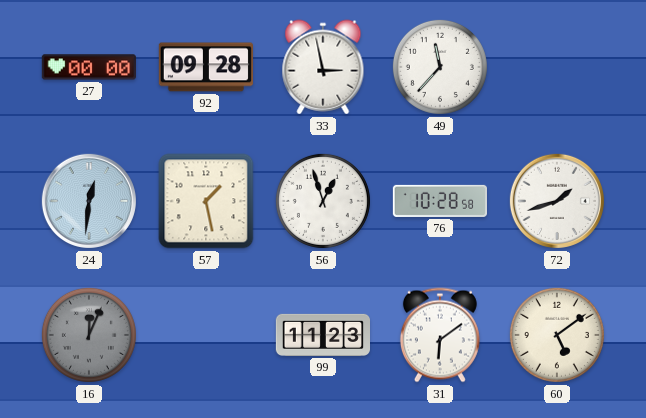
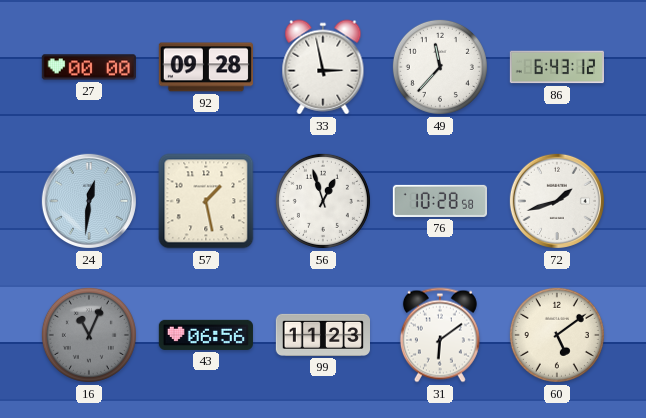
86: none -> 6:43 (556, 67)
16: 12:04 -> 11:04 (89, 335)
43: none -> 06:56 (206, 335)
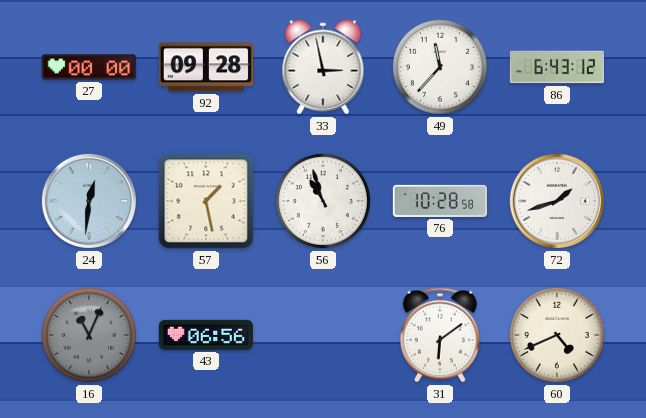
56: 12:57 -> 10:57 (323, 201)
99: 11:23 -> none (322, 335)
60: 5:09 -> 4:41 (557, 335)
